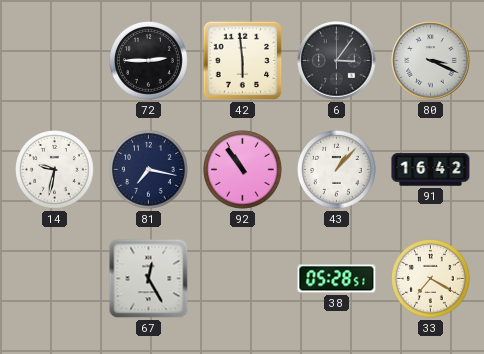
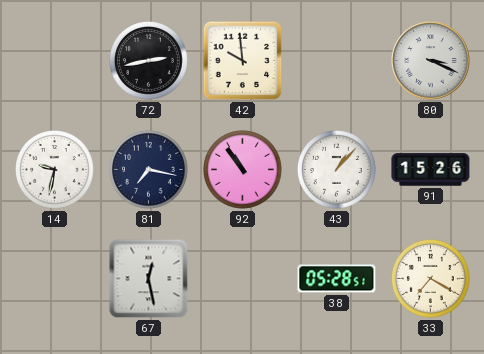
72: 2:45 -> 2:43 (149, 61)
42: 5:59 -> 9:59 (243, 61)
6: 3:06 -> none (337, 61)
91: 16:42 -> 15:26 (431, 170)
67: 12:25 -> 12:28 (149, 279)
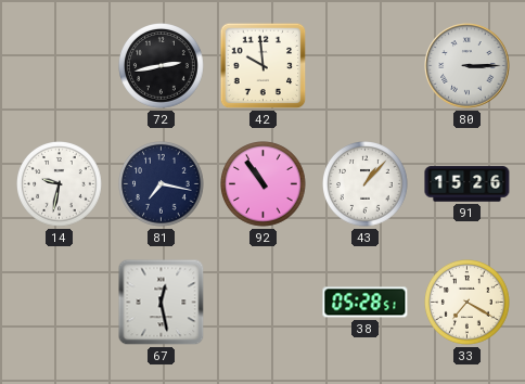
80: 3:19 -> 3:15 (468, 66)
